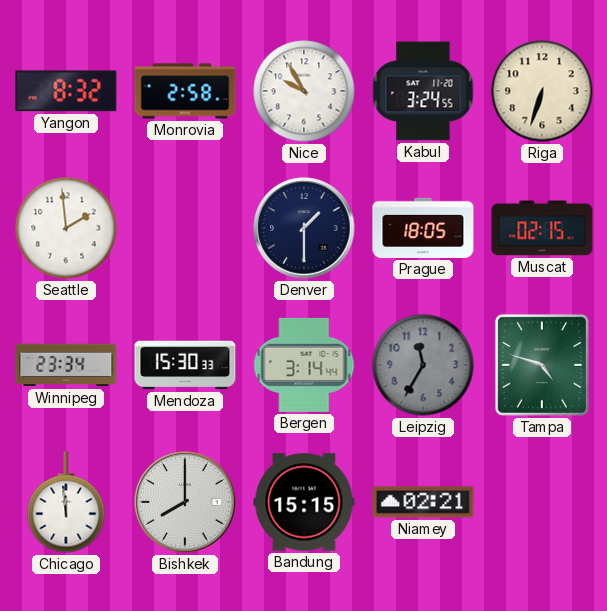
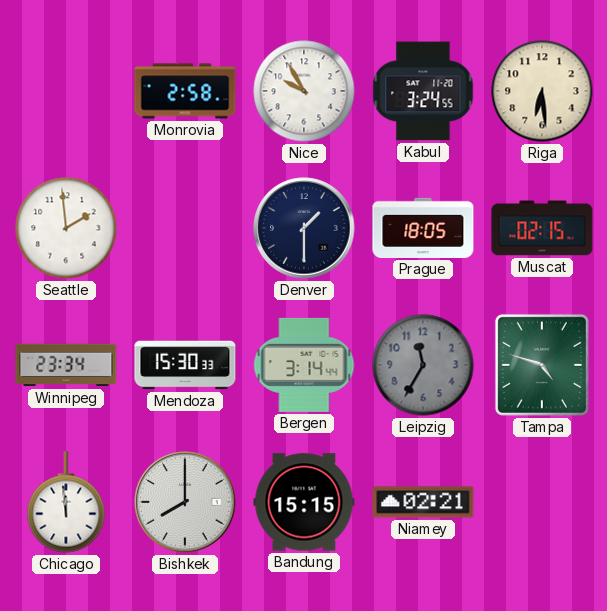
Yangon: 8:32 -> none (66, 91)
Riga: 6:33 -> 6:29 (542, 91)
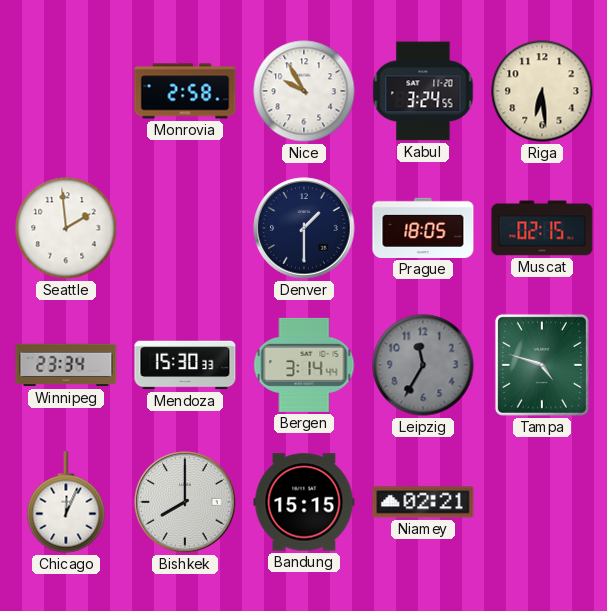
Chicago: 11:59 -> 12:04 (66, 502)
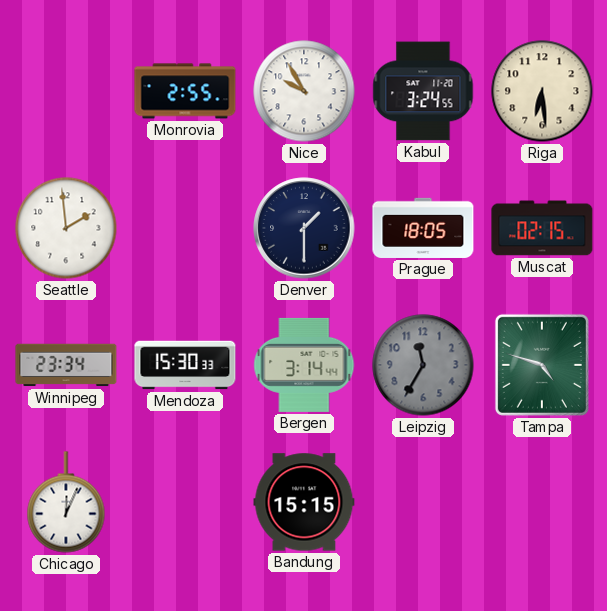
Monrovia: 2:58 -> 2:55 (185, 91)
Bishkek: 8:00 -> none (185, 502)
Niamey: 02:21 -> none (423, 502)
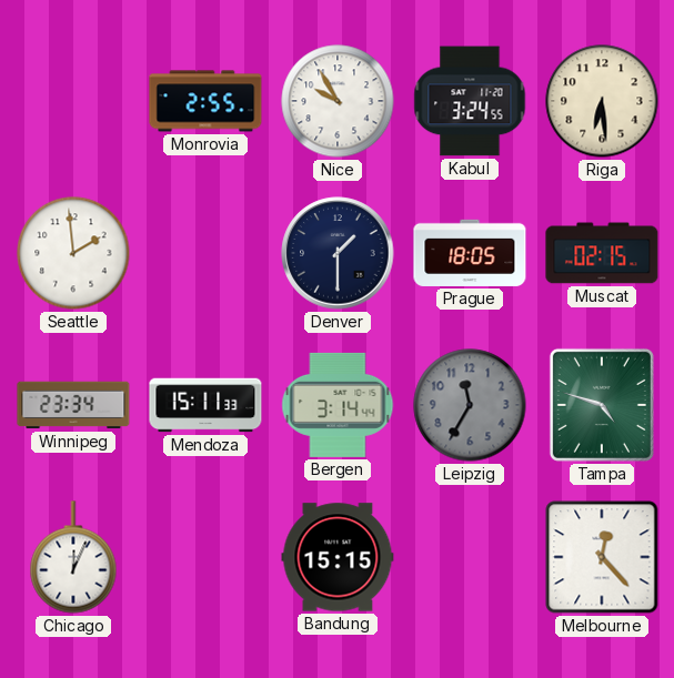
Mendoza: 15:30 -> 15:11 (205, 405)
Melbourne: none -> 12:23 (602, 557)
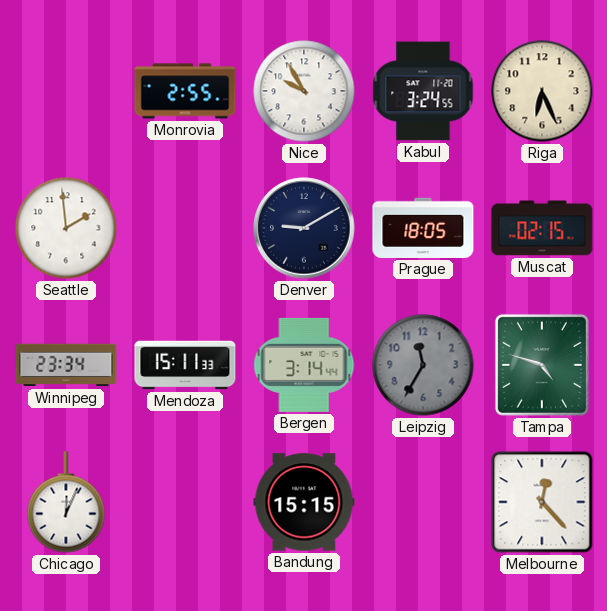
Riga: 6:29 -> 6:26 (542, 91)
Denver: 1:30 -> 9:10 (304, 228)
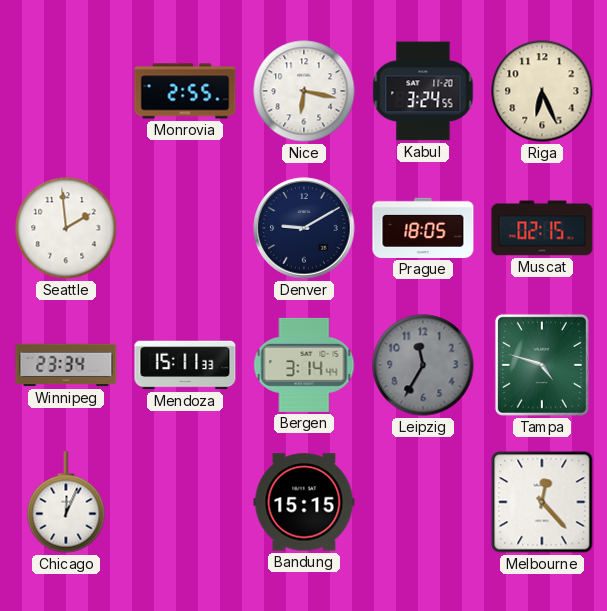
Nice: 9:55 -> 6:17 (304, 91)
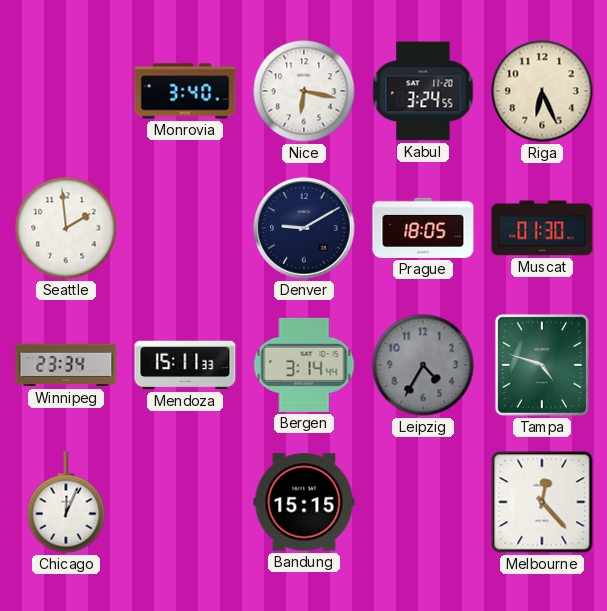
Monrovia: 2:55 -> 3:40 (185, 91)
Muscat: 02:15 -> 01:30 (542, 228)
Leipzig: 11:35 -> 4:35 (423, 365)
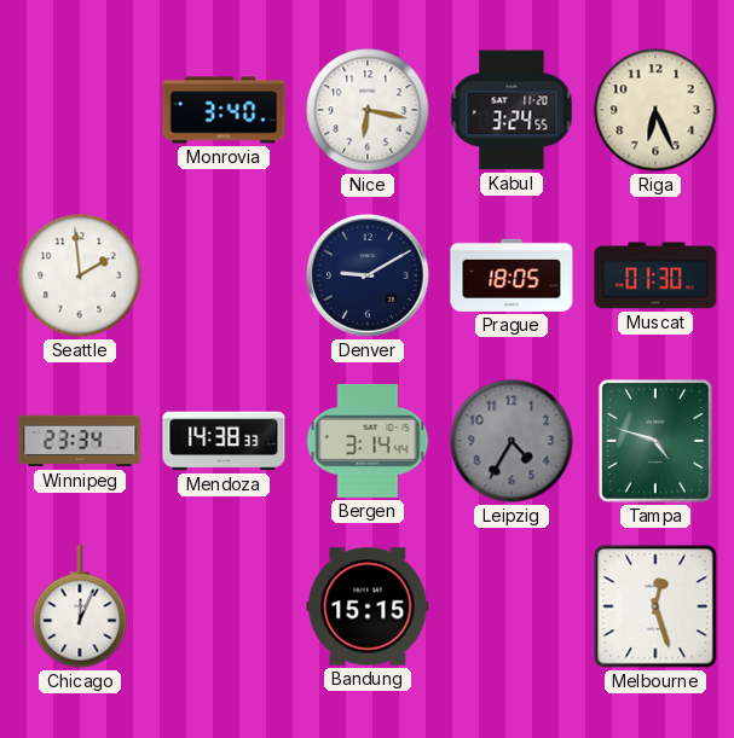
Mendoza: 15:11 -> 14:38 (224, 441)
Melbourne: 12:23 -> 12:27 (655, 606)
